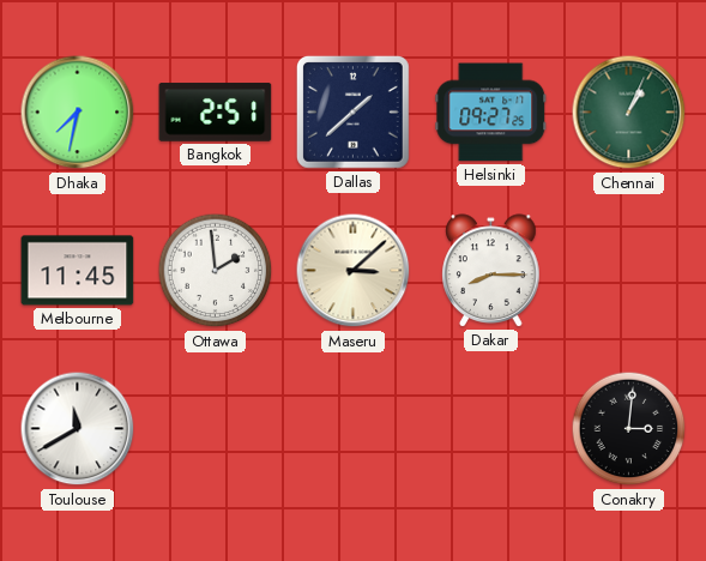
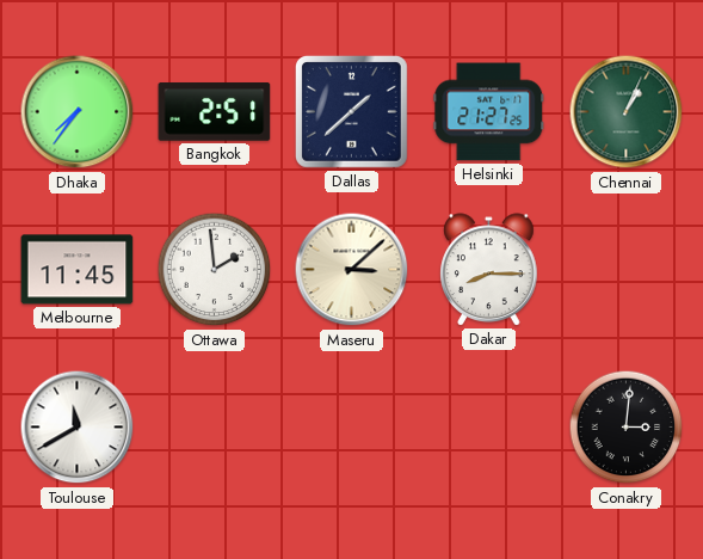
Dhaka: 7:32 -> 7:36 (78, 112)
Helsinki: 09:27 -> 21:27 (489, 112)
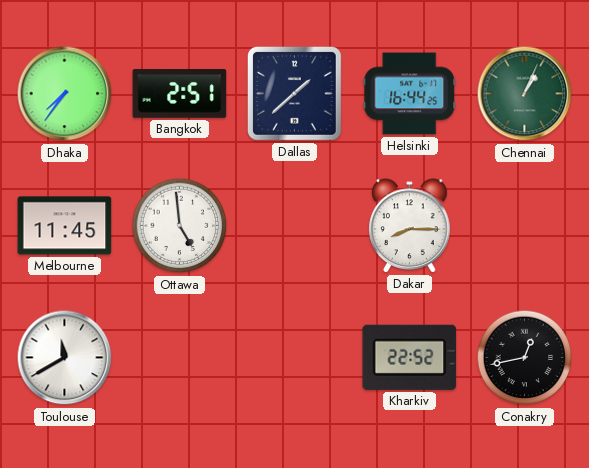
Helsinki: 21:27 -> 16:44 (410, 94)
Ottawa: 1:59 -> 4:59 (180, 226)
Maseru: 3:08 -> none (352, 270)
Kharkiv: none -> 22:52 (410, 357)
Conakry: 3:01 -> 12:43 (525, 358)
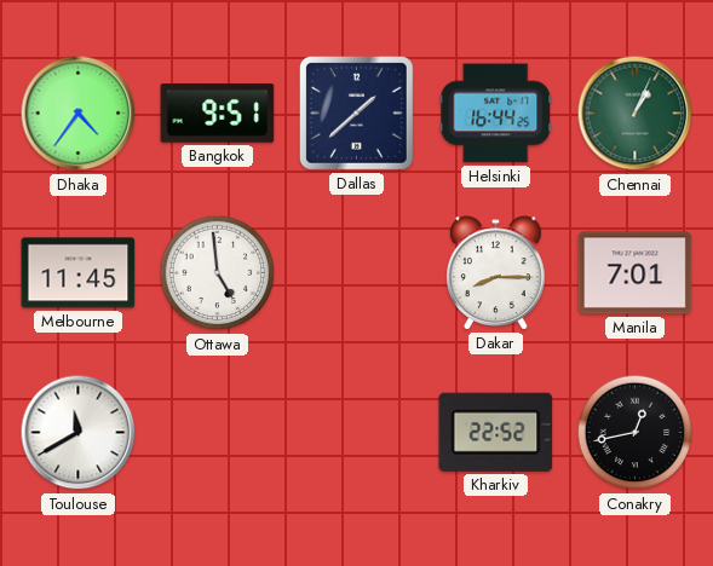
Dhaka: 7:36 -> 4:36 (79, 114)
Bangkok: 2:51 -> 9:51 (218, 114)
Manila: none -> 7:01 (636, 273)
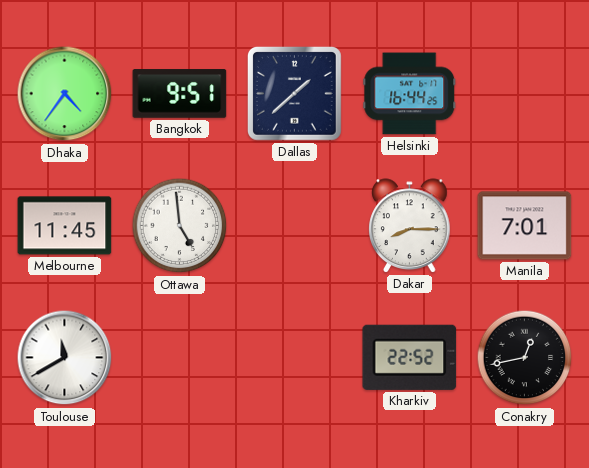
Chennai: 1:04 -> none (636, 114)
